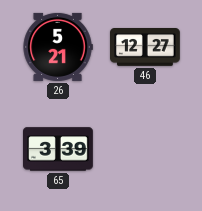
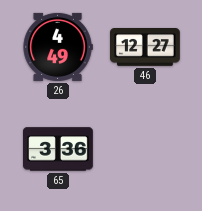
26: 5:21 -> 4:49 (58, 47)
65: 3:39 -> 3:36 (59, 149)
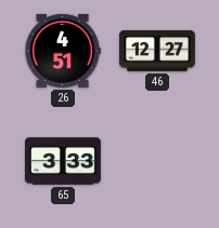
26: 4:49 -> 4:51 (63, 51)
65: 3:36 -> 3:33 (64, 161)
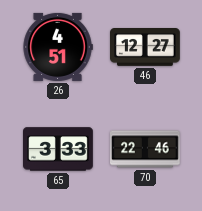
70: none -> 22:46 (146, 149)
